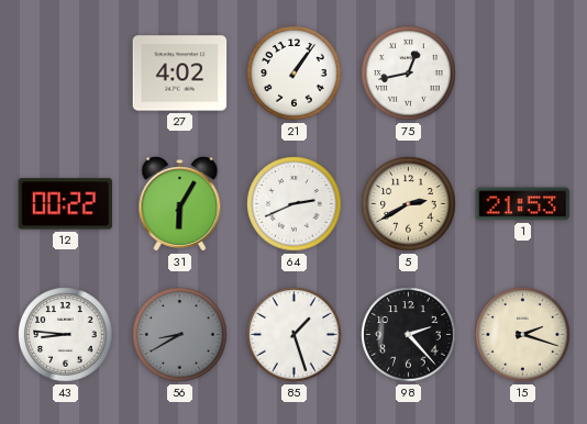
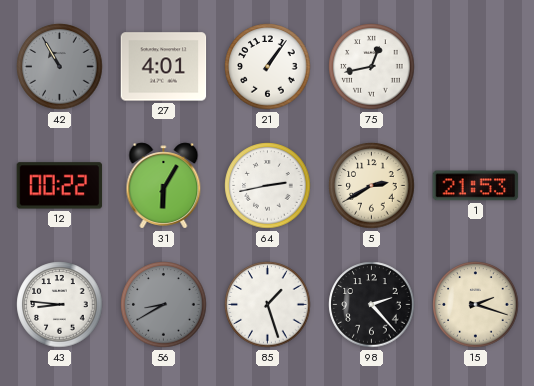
42: none -> 10:55 (60, 67)
27: 4:02 -> 4:01 (164, 67)
64: 2:41 -> 2:43 (268, 186)
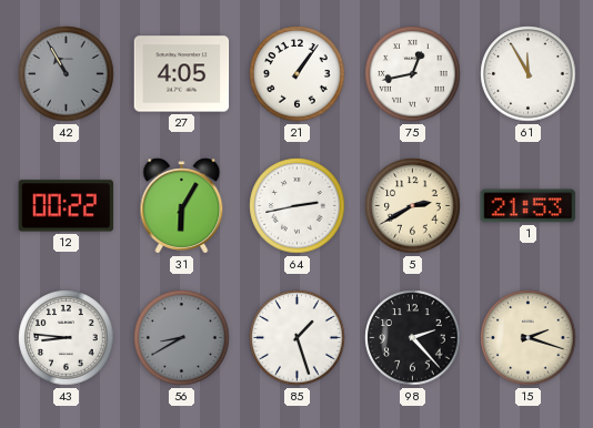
27: 4:01 -> 4:05 (182, 74)
61: none -> 11:55 (529, 74)
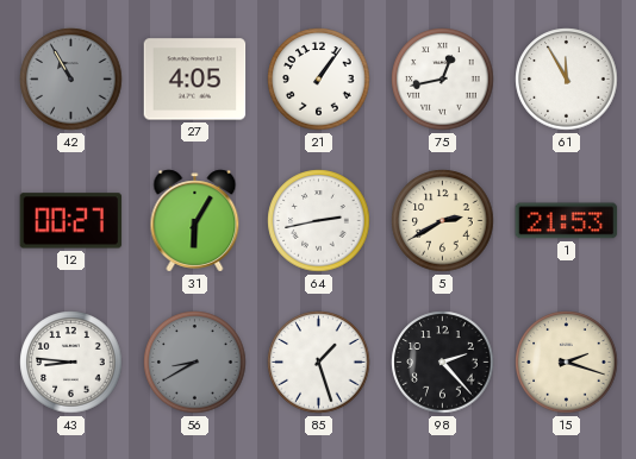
12: 00:22 -> 00:27 (71, 221)
